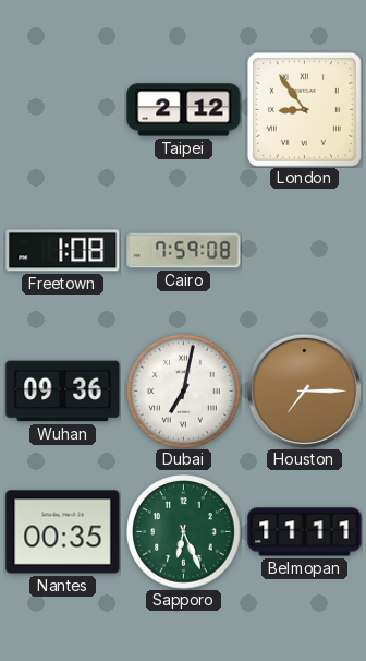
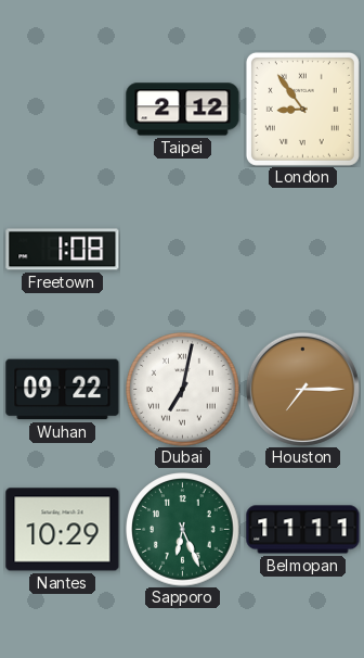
Cairo: 7:59 -> none (184, 251)
Wuhan: 09:36 -> 09:22 (63, 390)
Nantes: 00:35 -> 10:29 (63, 530)
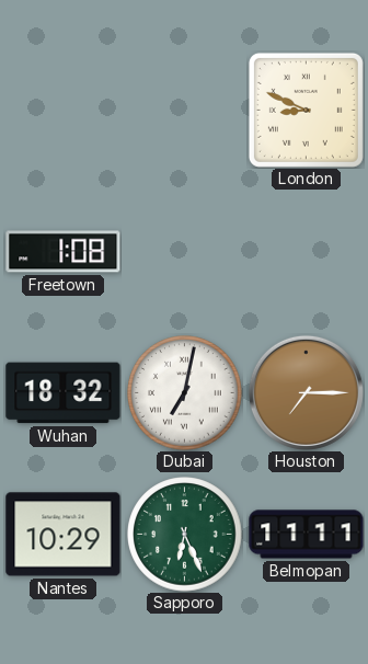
Taipei: 2:12 -> none (183, 110)
London: 8:54 -> 8:49 (306, 110)
Wuhan: 09:22 -> 18:32 (64, 393)
